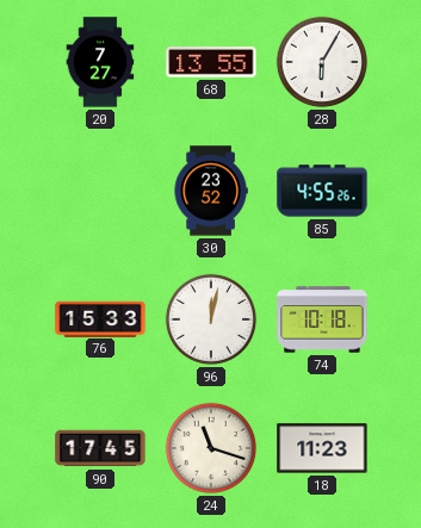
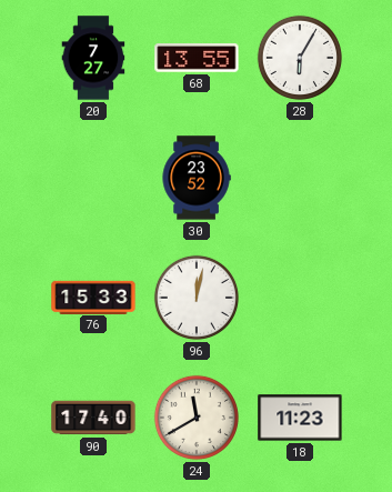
85: 4:55 -> none (322, 191)
74: 10:18 -> none (322, 319)
90: 17:45 -> 17:40 (93, 418)
24: 11:18 -> 11:40 (197, 418)
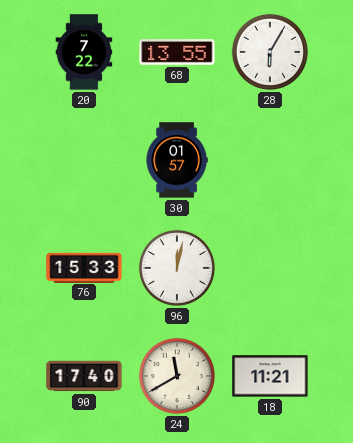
20: 7:27 -> 7:22 (84, 52)
30: 23:52 -> 01:57 (177, 160)
18: 11:23 -> 11:21 (270, 376)
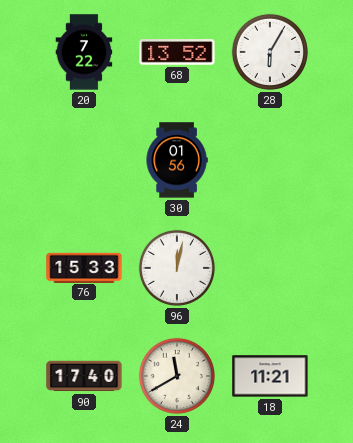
68: 13:55 -> 13:52 (177, 52)
30: 01:57 -> 01:56 (177, 160)
